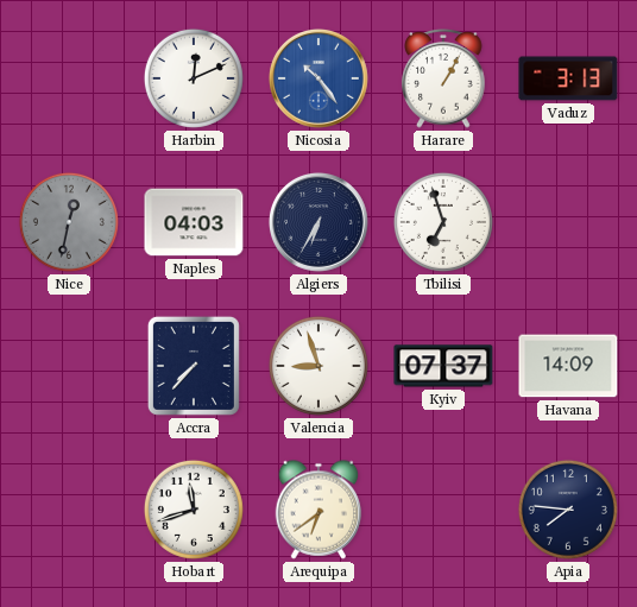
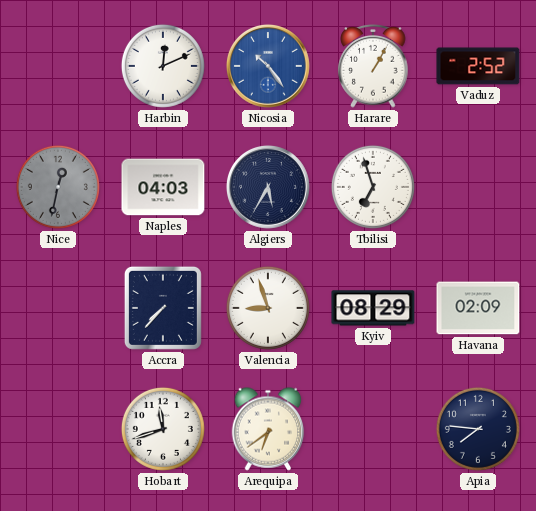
Vaduz: 3:13 -> 2:52 (478, 66)
Algiers: 6:35 -> 5:35 (268, 187)
Kyiv: 07:37 -> 08:29 (373, 308)
Havana: 14:09 -> 02:09 (478, 308)
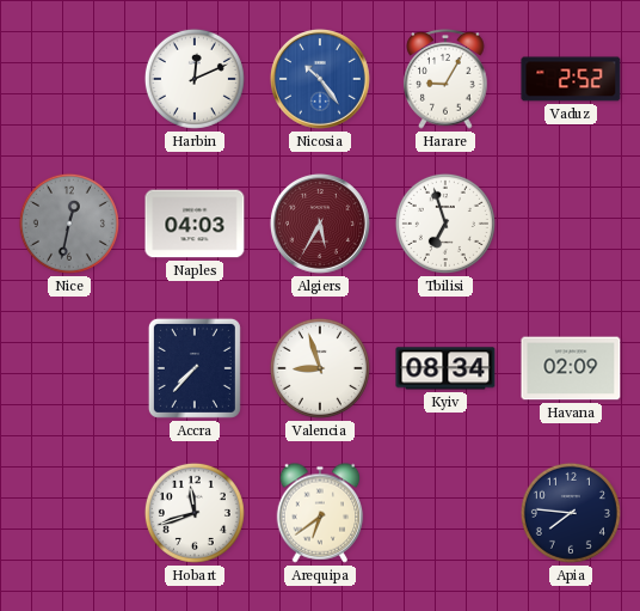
Harare: 1:05 -> 9:05 (445, 79)
Algiers dial: navy -> burgundy (320, 224)
Kyiv: 08:29 -> 08:34 (445, 368)
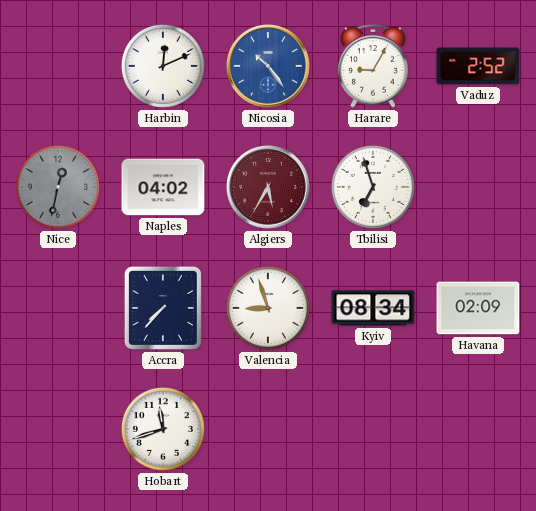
Naples: 04:03 -> 04:02 (163, 187)
Arequipa: 6:39 -> none (320, 513)
Apia: 7:46 -> none (571, 513)
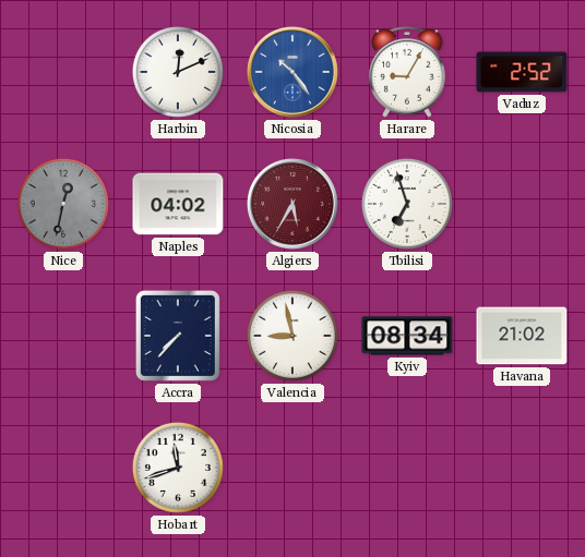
Valencia: 8:57 -> 8:58 (292, 336)
Havana: 02:09 -> 21:02 (522, 336)
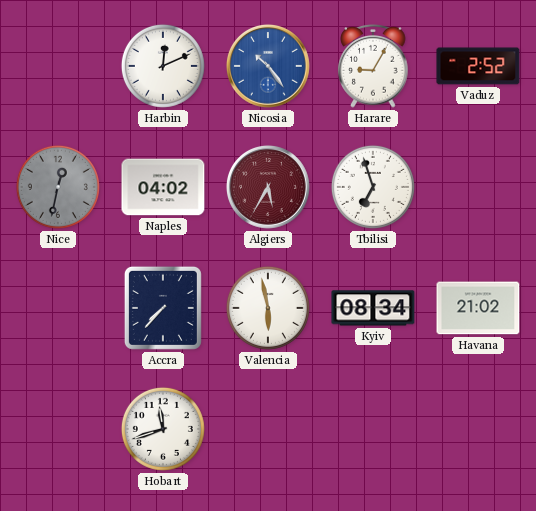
Valencia: 8:58 -> 5:58 (268, 308)
